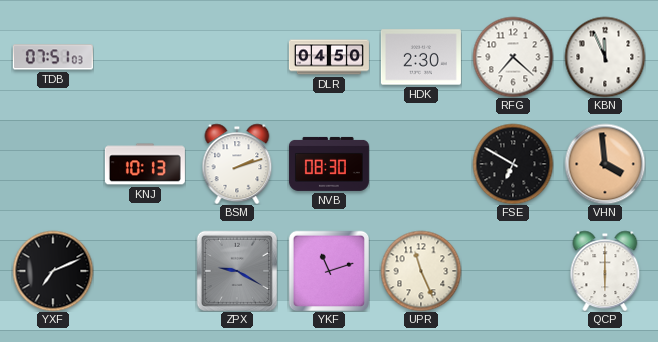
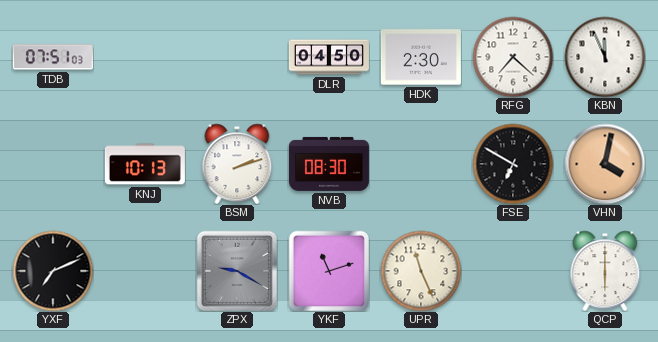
VHN: 3:59 -> 4:02 (605, 164)
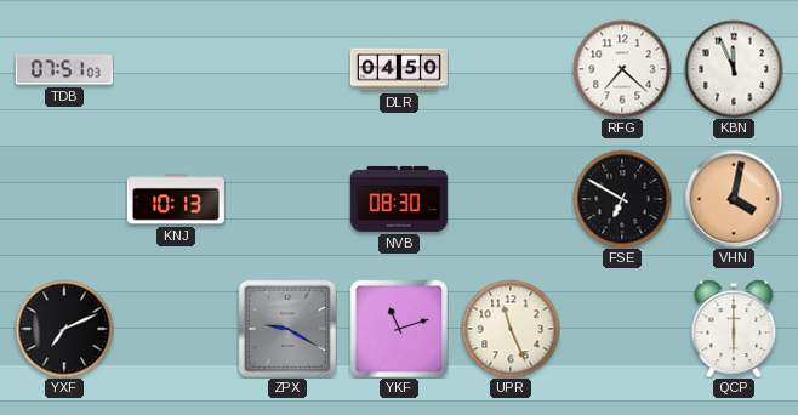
HDK: 2:30 -> none (421, 57)
BSM: 2:12 -> none (237, 164)
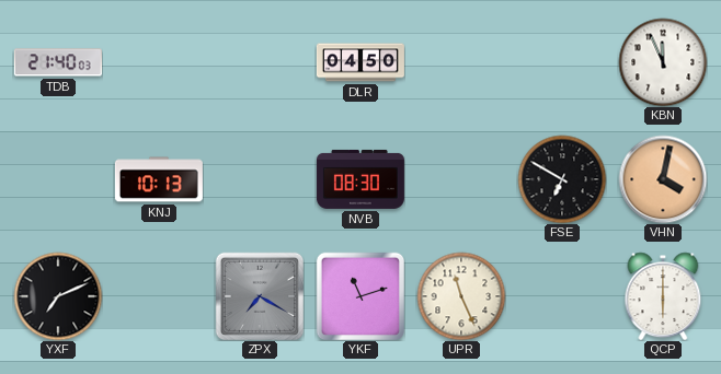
TDB: 07:51 -> 21:40 (58, 62)
RFG: 7:22 -> none (622, 69)
ZPX: 9:20 -> 7:20 (259, 295)
